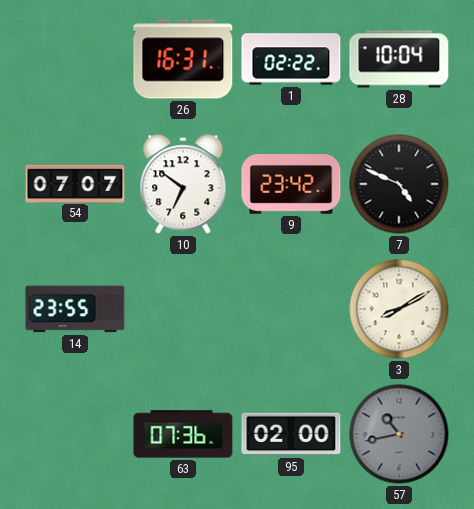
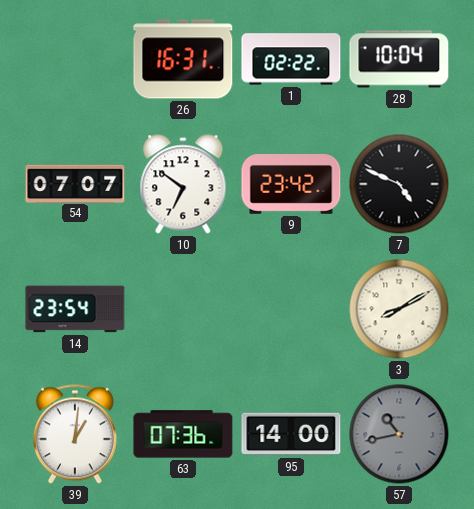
14: 23:55 -> 23:54 (75, 309)
39: none -> 1:01 (75, 434)
95: 02:00 -> 14:00 (291, 434)
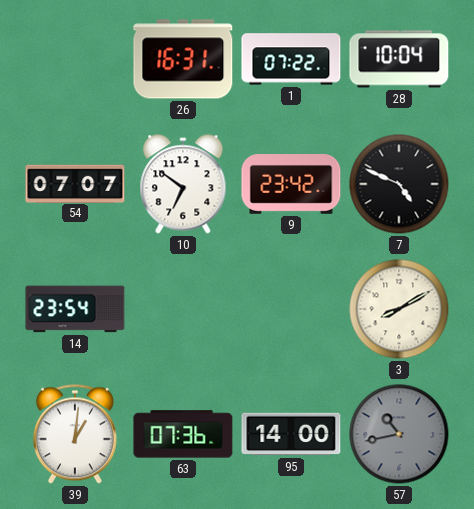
1: 02:22 -> 07:22 (291, 59)
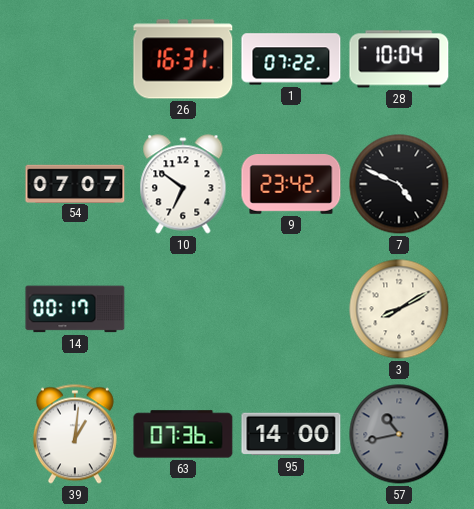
14: 23:54 -> 00:17 (75, 309)
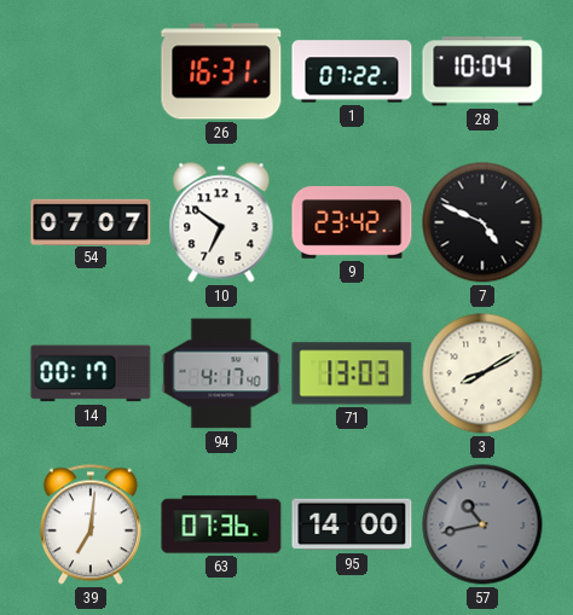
94: none -> 4:17 (221, 373)
71: none -> 13:03 (352, 373)
39: 1:01 -> 7:01 (91, 524)
